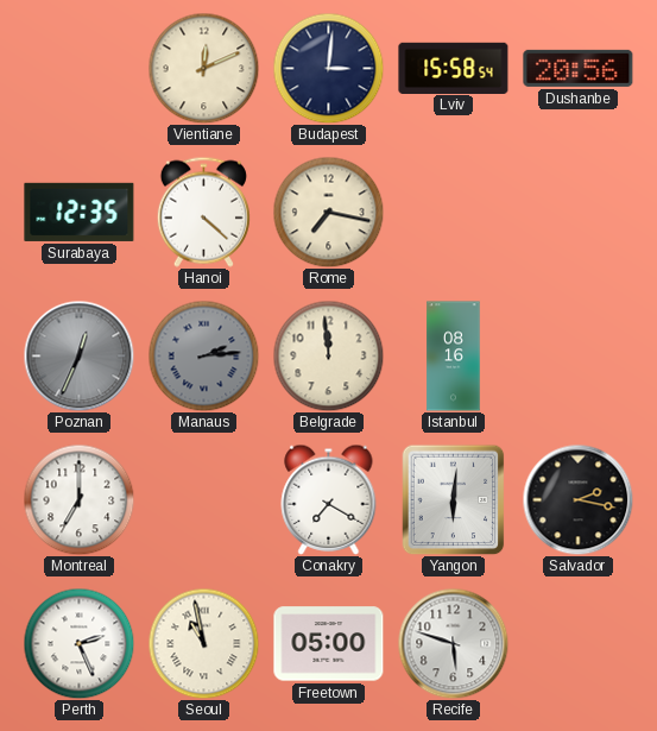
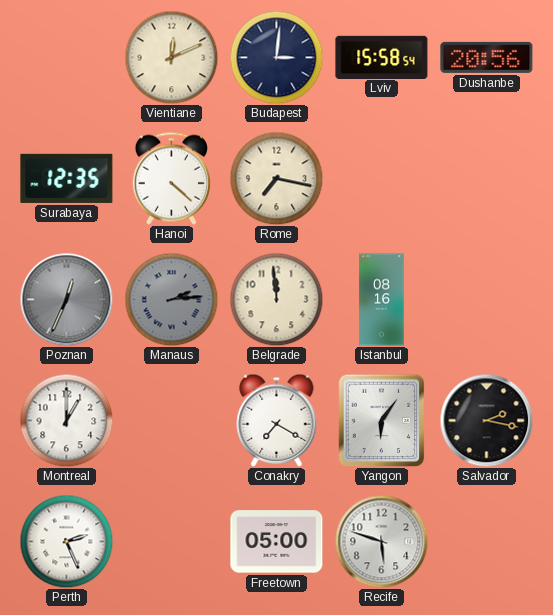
Montreal: 7:00 -> 1:00 (66, 420)
Yangon: 6:01 -> 6:06 (382, 420)
Seoul: 10:58 -> none (203, 643)
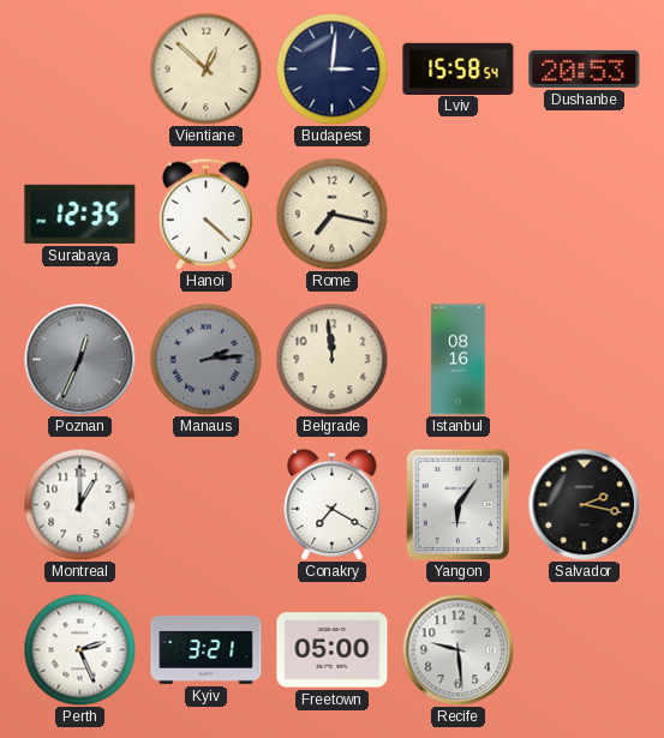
Vientiane: 12:11 -> 12:52 (205, 68)
Dushanbe: 20:56 -> 20:53 (585, 68)
Kyiv: none -> 3:21 (207, 649)
Recife: 5:48 -> 9:29 (457, 649)
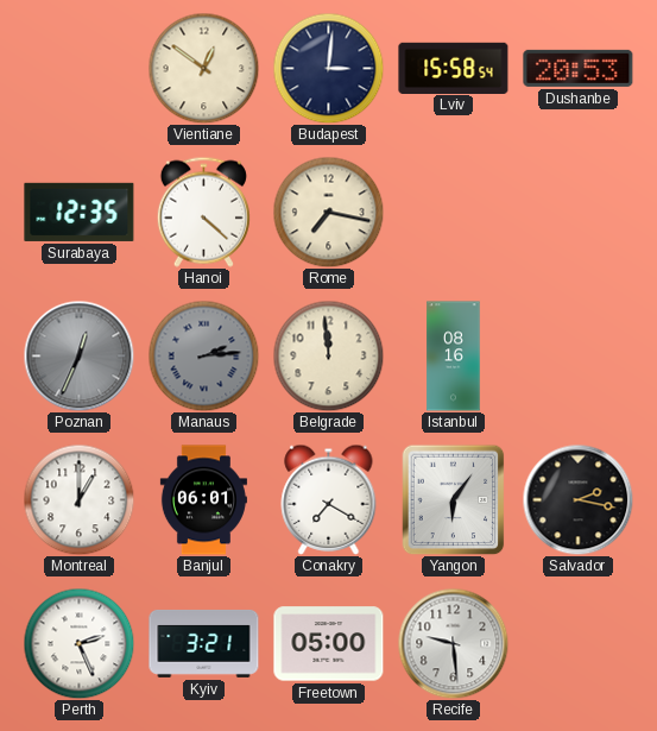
Vientiane: 12:52 -> 12:51 (203, 68)
Banjul: none -> 06:01 (203, 500)
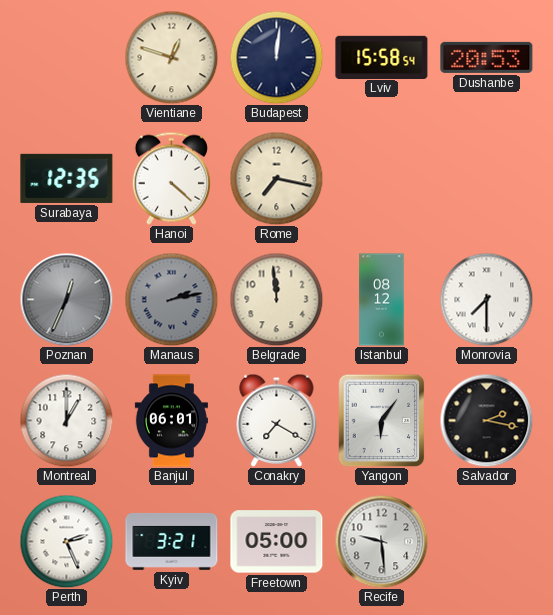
Vientiane: 12:51 -> 12:48 (171, 57)
Budapest: 3:01 -> 12:01 (276, 57)
Manaus: 2:14 -> 2:13 (171, 299)
Istanbul: 08:16 -> 08:12 (382, 300)
Monrovia: none -> 7:30 (486, 299)
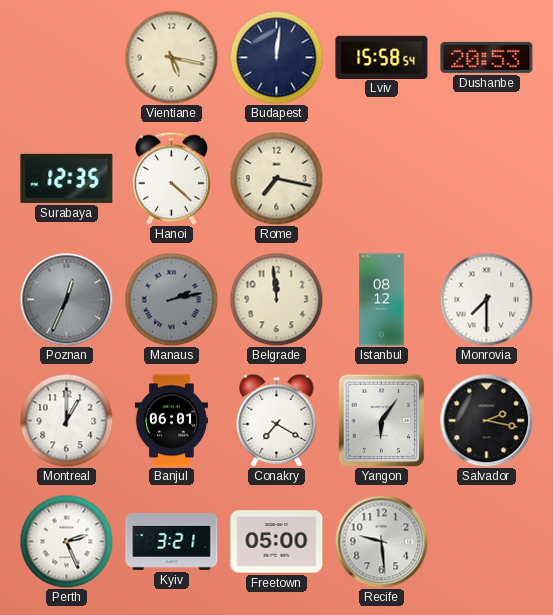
Vientiane: 12:48 -> 5:17 (171, 57)
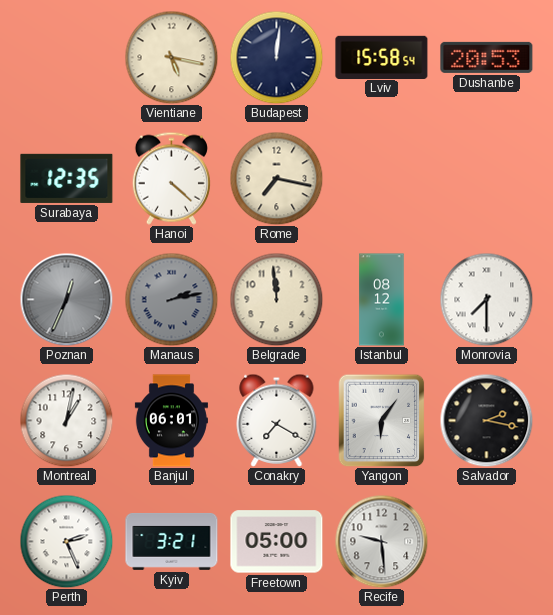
Montreal: 1:00 -> 1:02 (66, 420)
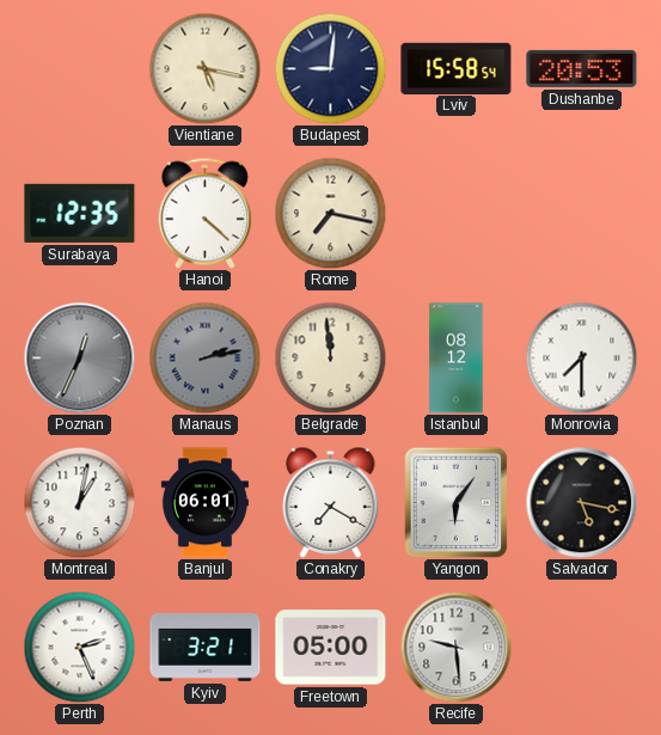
Budapest: 12:01 -> 9:01 (330, 68)
Salvador: 2:17 -> 5:17 (581, 502)
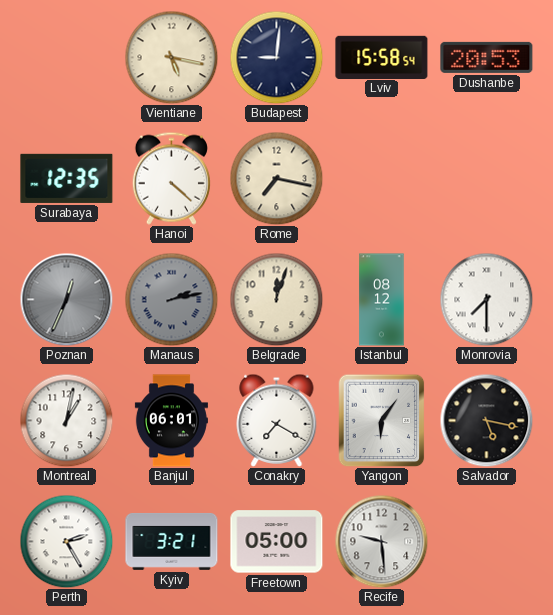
Belgrade: 11:59 -> 12:03 (276, 299)
Perth: 2:26 -> 2:25 (66, 541)
